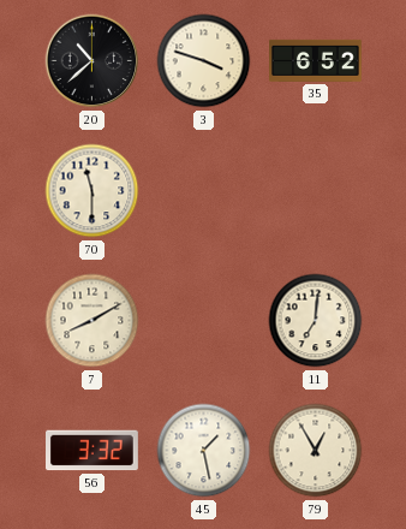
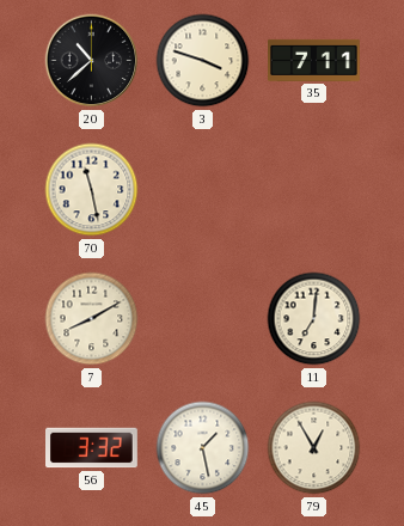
35: 6:52 -> 7:11 (314, 60)
70: 11:30 -> 11:28 (92, 190)
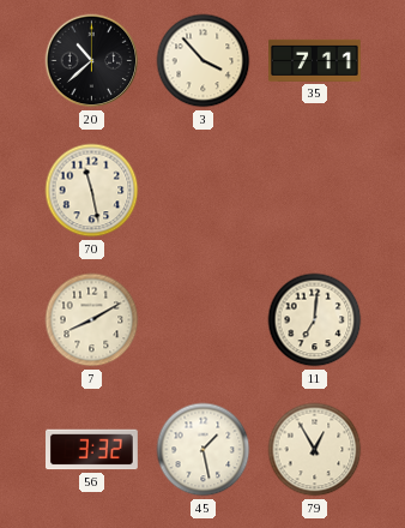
3: 3:48 -> 3:53 (204, 61)
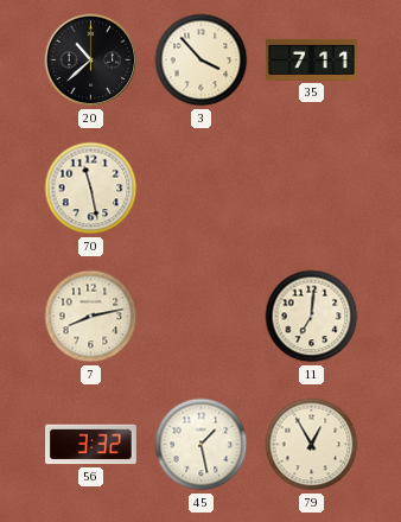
7: 8:10 -> 8:13 (91, 317)
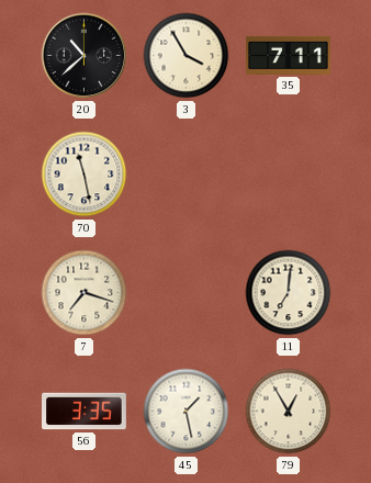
3: 3:53 -> 3:55 (187, 56)
7: 8:13 -> 7:18 (85, 293)
56: 3:32 -> 3:35 (85, 412)
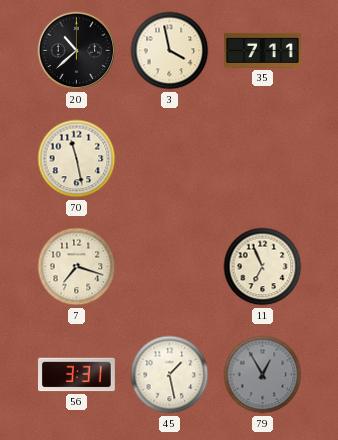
3: 3:55 -> 3:58 (170, 51)
11: 7:01 -> 6:56 (263, 267)
56: 3:35 -> 3:31 (77, 375)
79 dial: cream -> grey (263, 375)
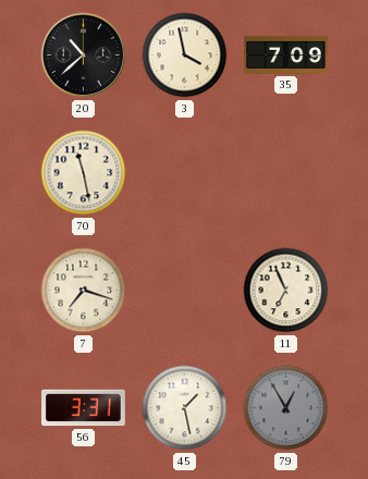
35: 7:11 -> 7:09 (286, 54)
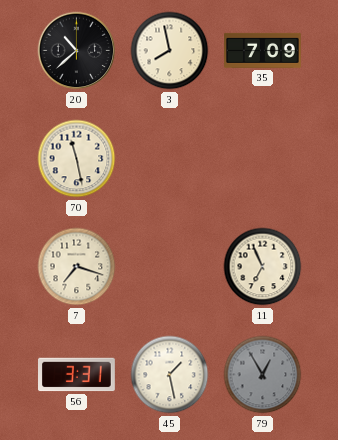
3: 3:58 -> 7:58 (170, 51)
